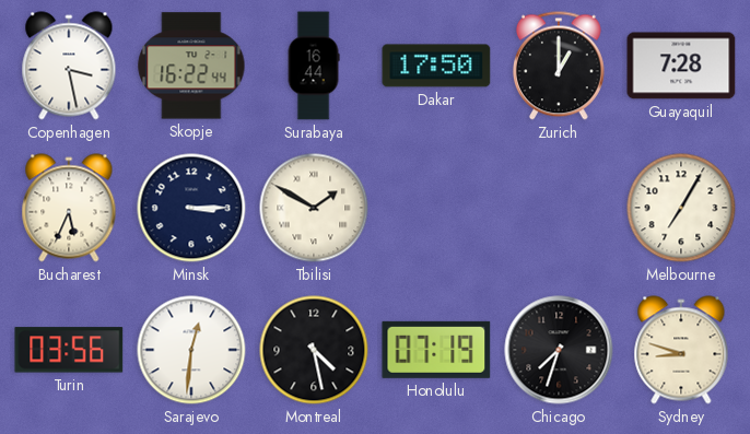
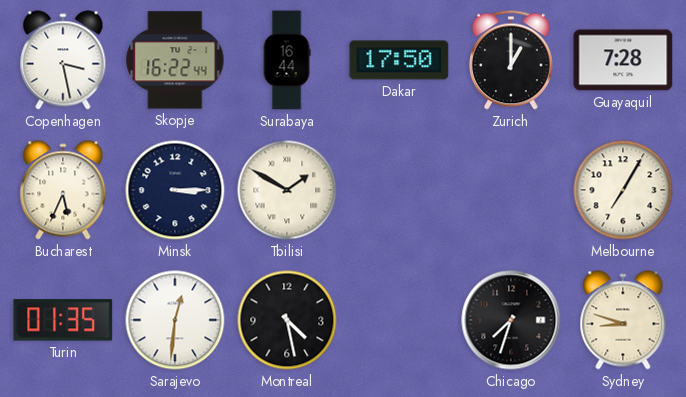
Turin: 03:56 -> 01:35 (63, 320)
Honolulu: 07:19 -> none (436, 350)
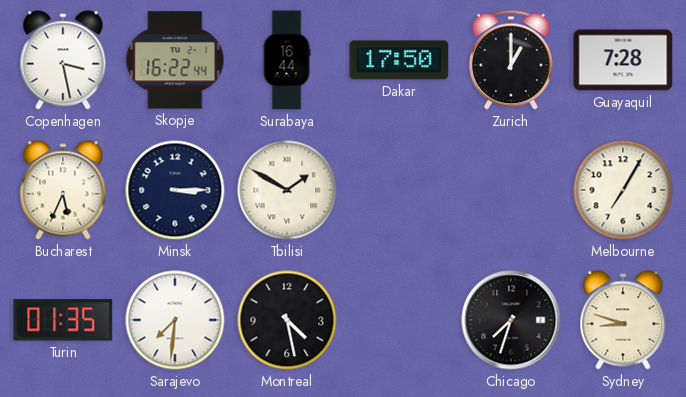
Sarajevo: 12:31 -> 7:31 (175, 320)
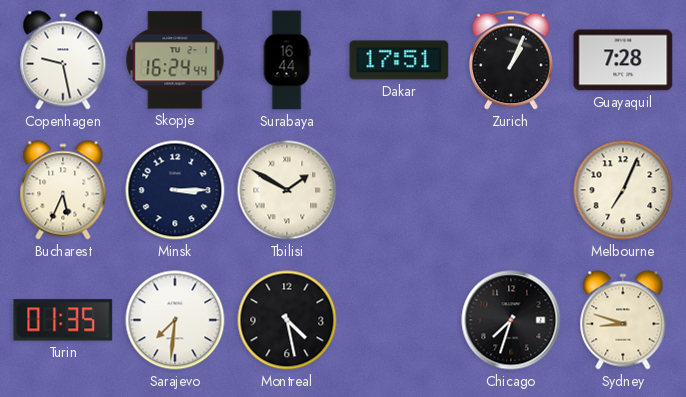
Copenhagen: 3:28 -> 9:28 (63, 60)
Skopje: 16:22 -> 16:24 (175, 60)
Dakar: 17:50 -> 17:51 (399, 60)
Zurich: 1:00 -> 1:04 (511, 60)
Melbourne: 7:05 -> 7:04 (623, 190)
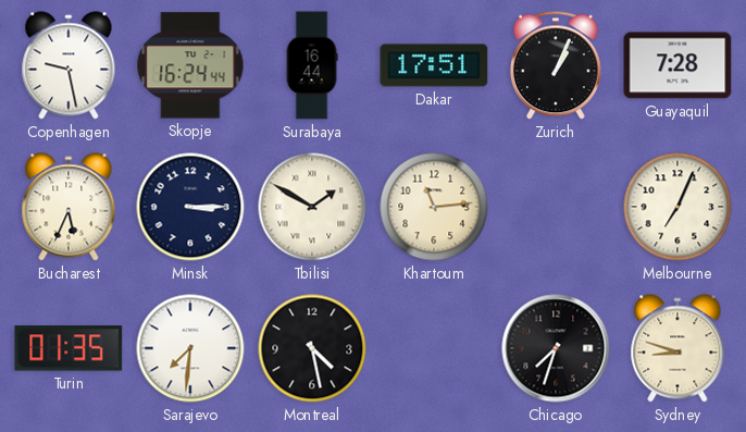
Khartoum: none -> 11:14 (434, 207)
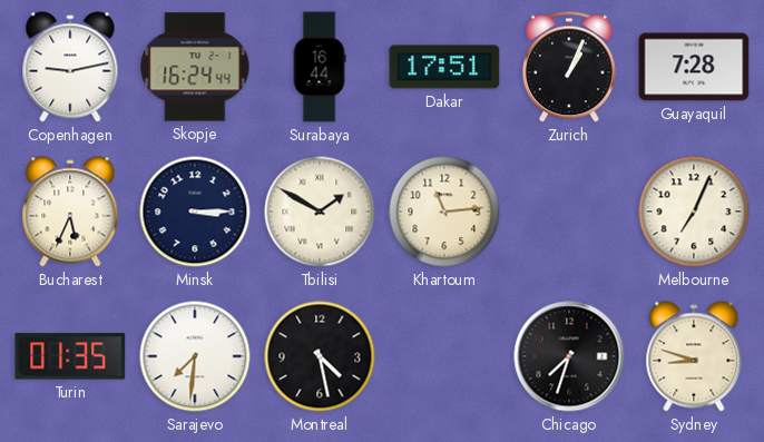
Copenhagen: 9:28 -> 9:13 (70, 67)
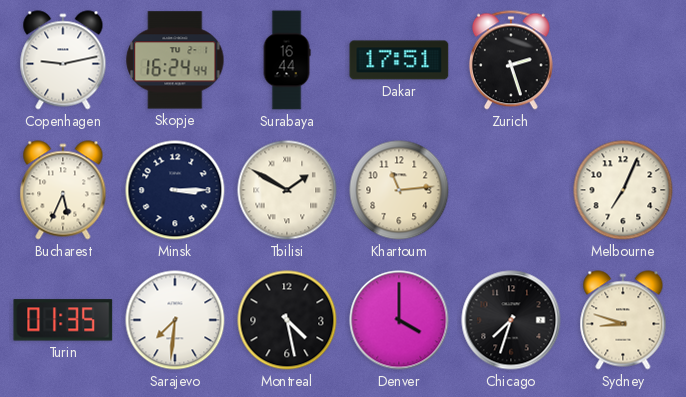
Zurich: 1:04 -> 2:27 (511, 60)
Guayaquil: 7:28 -> none (694, 67)
Denver: none -> 4:00 (399, 320)
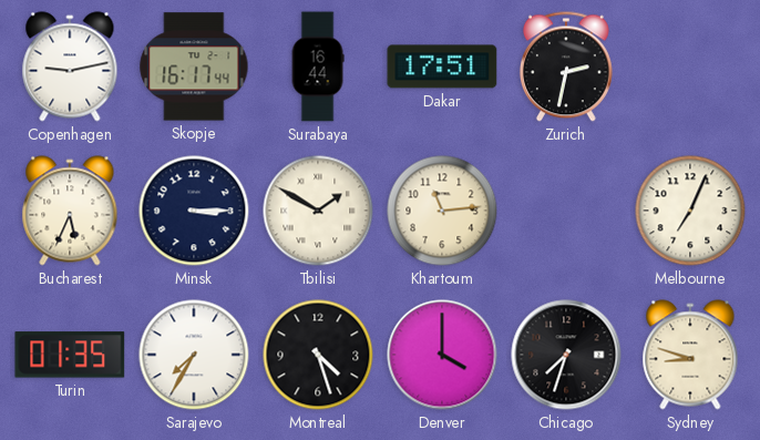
Skopje: 16:24 -> 16:17 (194, 66)
Zurich: 2:27 -> 2:32 (566, 66)
Sarajevo: 7:31 -> 7:35 (194, 355)
Montreal: 4:28 -> 4:27 (318, 355)
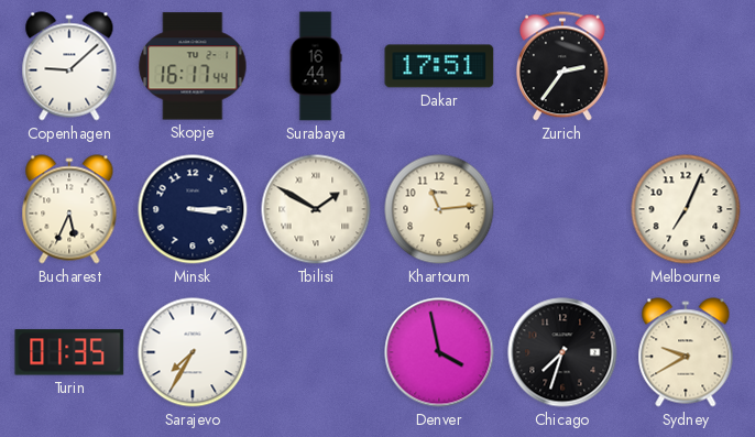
Copenhagen: 9:13 -> 9:08 (69, 66)
Zurich: 2:32 -> 2:36 (562, 66)
Montreal: 4:27 -> none (318, 355)
Denver: 4:00 -> 3:58 (439, 352)
Sydney: 8:48 -> 9:40 (686, 352)
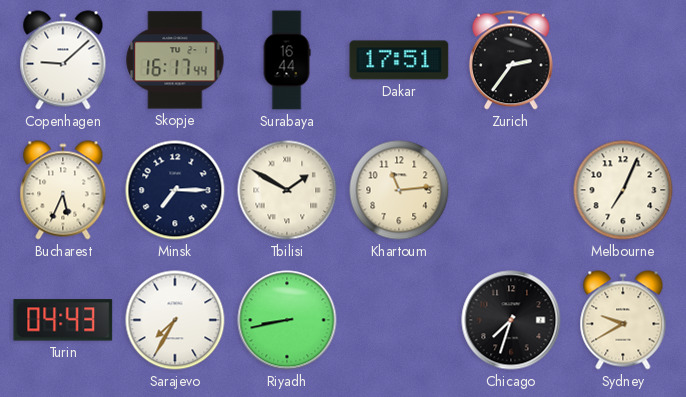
Minsk: 3:15 -> 7:15 (175, 190)
Turin: 01:35 -> 04:43 (63, 320)
Riyadh: none -> 8:43 (287, 320)
Denver: 3:58 -> none (439, 352)
